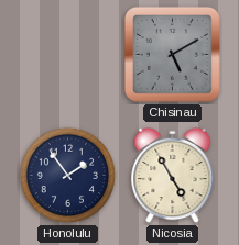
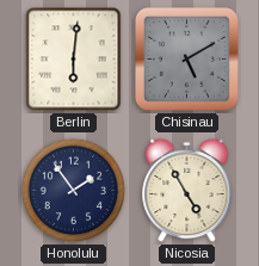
Berlin: none -> 6:01 (74, 60)
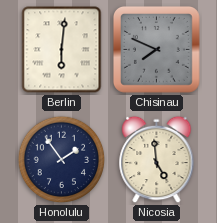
Chisinau: 5:10 -> 7:49 (156, 49)
Nicosia: 4:55 -> 4:59 (157, 160)
